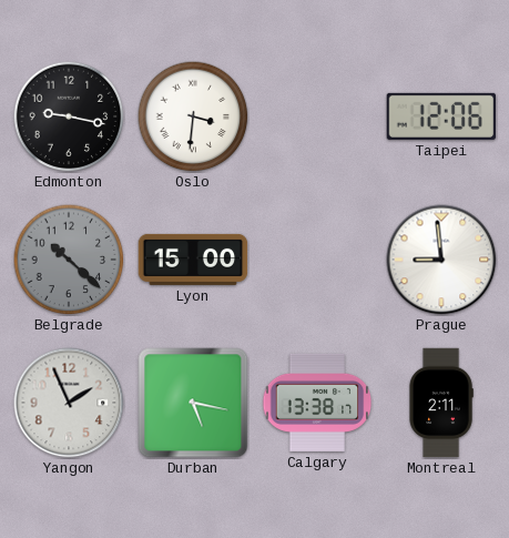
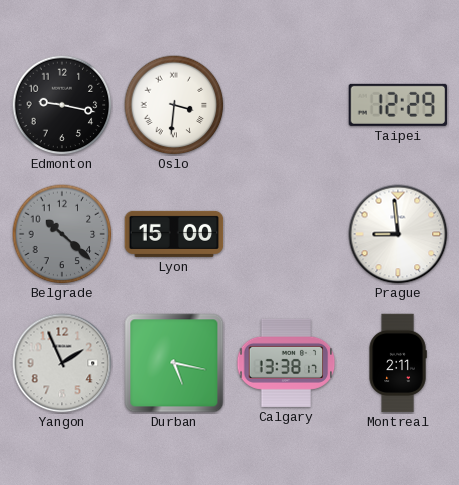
Taipei: 12:06 -> 12:29 (398, 105)
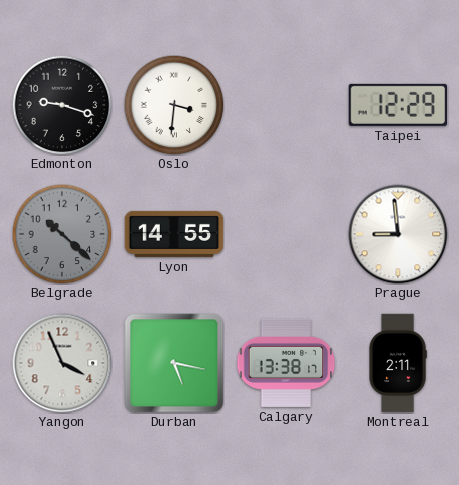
Edmonton: 9:17 -> 9:18 (62, 105)
Lyon: 15:00 -> 14:55 (174, 234)
Yangon: 1:56 -> 3:56 (62, 363)
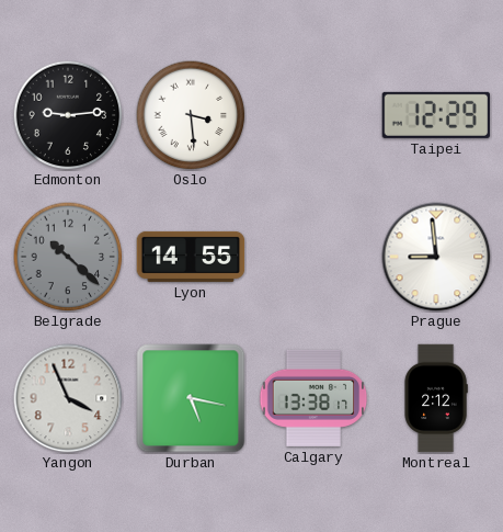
Edmonton: 9:18 -> 9:14 (68, 115)
Oslo: 3:31 -> 3:29 (191, 115)
Montreal: 2:11 -> 2:12 (436, 398)
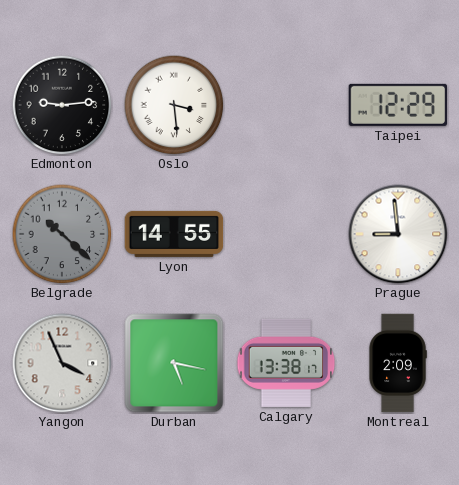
Montreal: 2:12 -> 2:09 (398, 363)
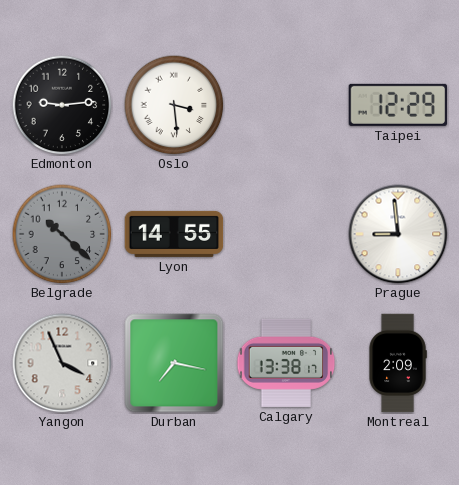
Durban: 5:17 -> 7:17 (174, 363)
